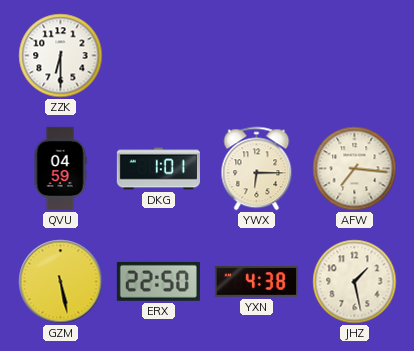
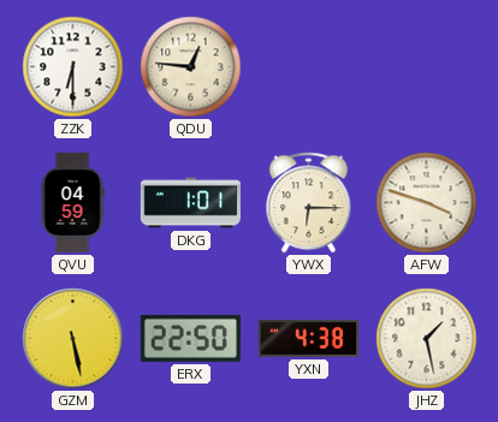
QDU: none -> 12:46 (191, 67)
AFW: 7:16 -> 3:48 (427, 203)
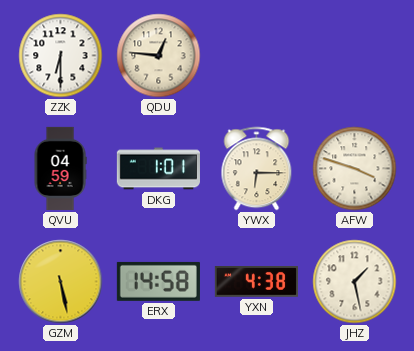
ERX: 22:50 -> 14:58 (158, 281)
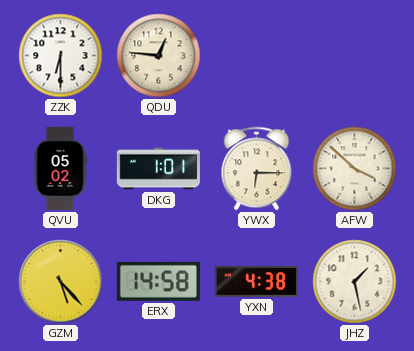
QVU: 04:59 -> 05:02 (60, 168)
AFW: 3:48 -> 3:52 (355, 169)
GZM: 5:28 -> 5:23 (61, 282)
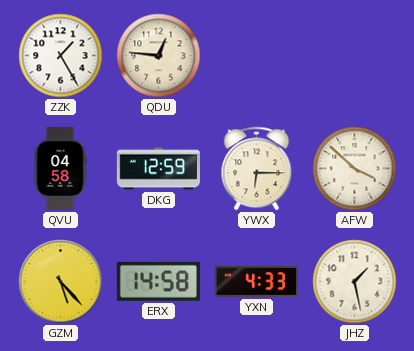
ZZK: 6:30 -> 1:25 (61, 56)
QVU: 05:02 -> 04:58 (60, 168)
DKG: 1:01 -> 12:59 (158, 169)
YXN: 4:38 -> 4:33 (256, 282)
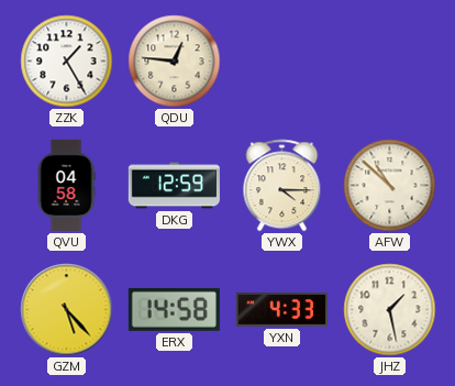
YWX: 6:15 -> 4:15 (282, 186)
AFW: 3:52 -> 10:52 (390, 186)
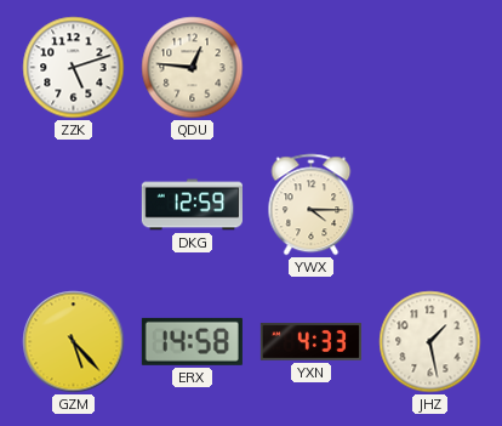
ZZK: 1:25 -> 5:12 (74, 68)
QVU: 04:58 -> none (66, 185)
AFW: 10:52 -> none (390, 186)
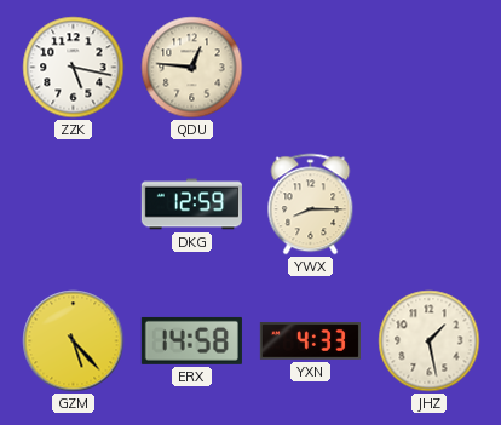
ZZK: 5:12 -> 5:17 (74, 68)
YWX: 4:15 -> 8:15 (311, 205)
